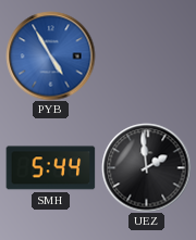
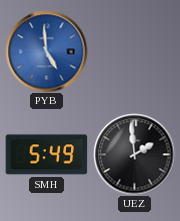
PYB: 4:55 -> 4:59 (46, 51)
SMH: 5:44 -> 5:49 (46, 155)
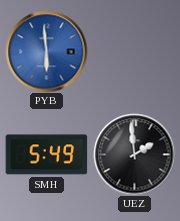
PYB: 4:59 -> 5:59 (46, 51)
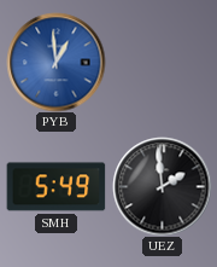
PYB: 5:59 -> 12:59 (55, 62)
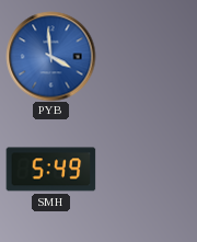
PYB: 12:59 -> 3:59 (50, 56)
UEZ: 1:59 -> none (162, 186)
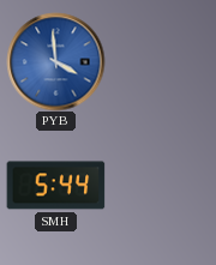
SMH: 5:49 -> 5:44 (55, 186)
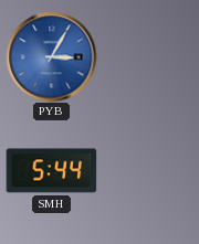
PYB: 3:59 -> 3:05 (51, 56)
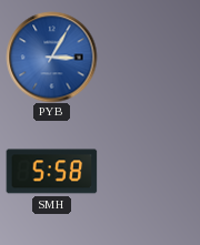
SMH: 5:44 -> 5:58 (51, 172)
